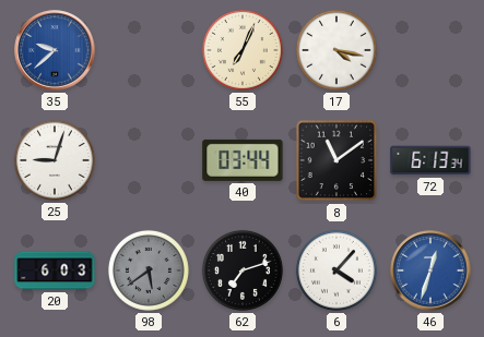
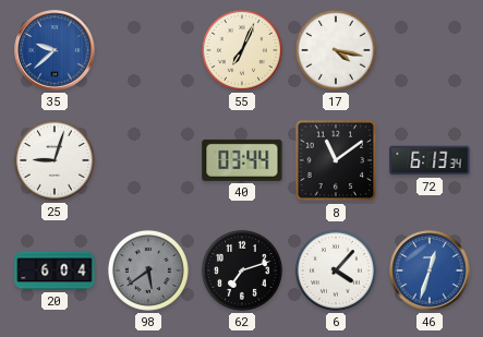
20: 6:03 -> 6:04 (55, 270)
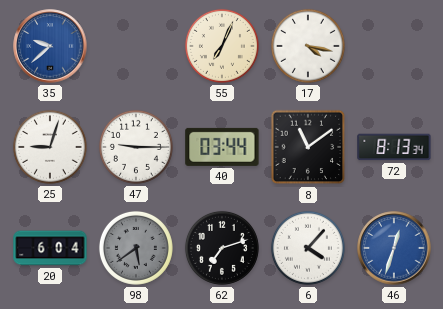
47: none -> 9:15 (136, 147)
72: 6:13 -> 8:13 (394, 147)
